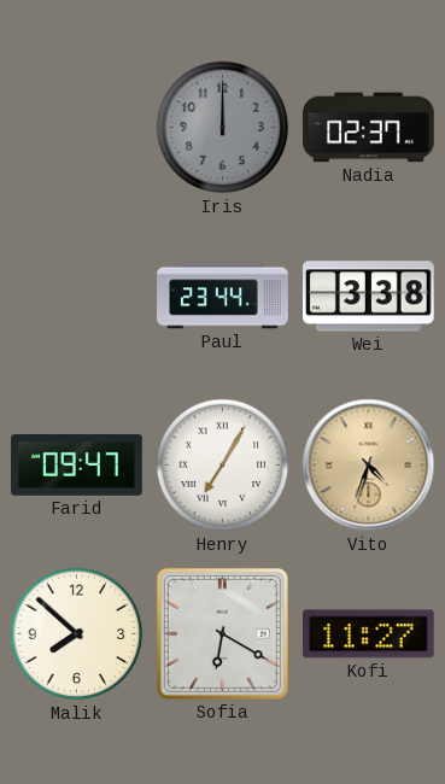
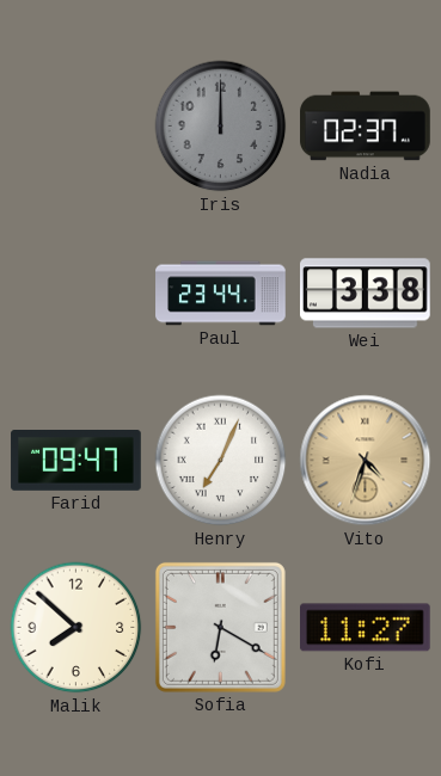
Henry: 7:05 -> 7:04 (221, 461)
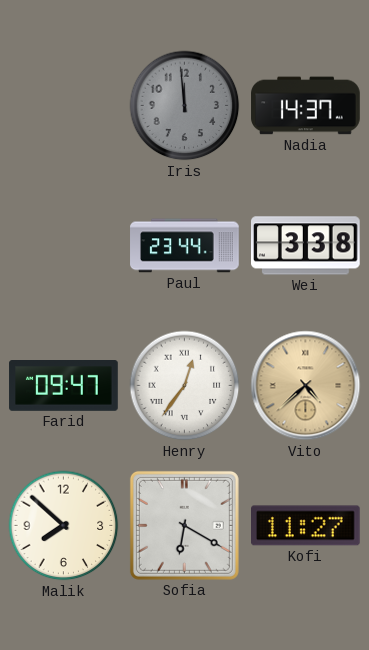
Iris: 12:00 -> 11:59 (185, 106)
Nadia: 02:37 -> 14:37 (306, 106)
Henry: 7:04 -> 12:36 (185, 386)
Vito: 4:33 -> 4:38 (306, 386)
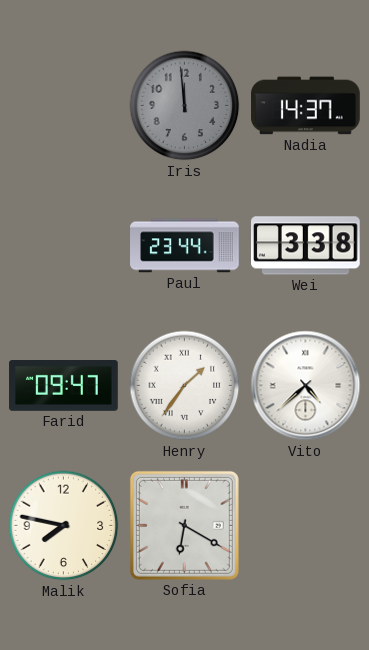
Henry: 12:36 -> 1:36 (185, 386)
Vito dial: champagne -> white (306, 386)
Malik: 7:52 -> 7:47 (64, 526)
Kofi: 11:27 -> none (306, 526)
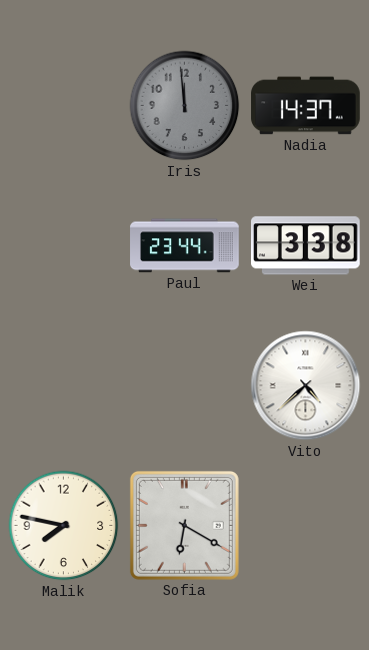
Farid: 09:47 -> none (64, 386)
Henry: 1:36 -> none (185, 386)
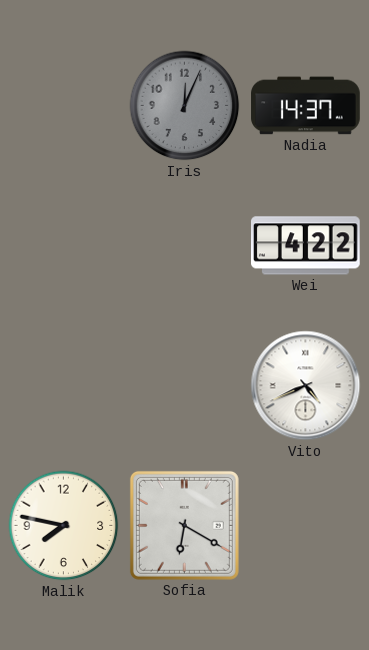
Iris: 11:59 -> 12:04 (185, 106)
Paul: 23:44 -> none (185, 246)
Wei: 3:38 -> 4:22 (306, 246)
Vito: 4:38 -> 4:41 (306, 386)
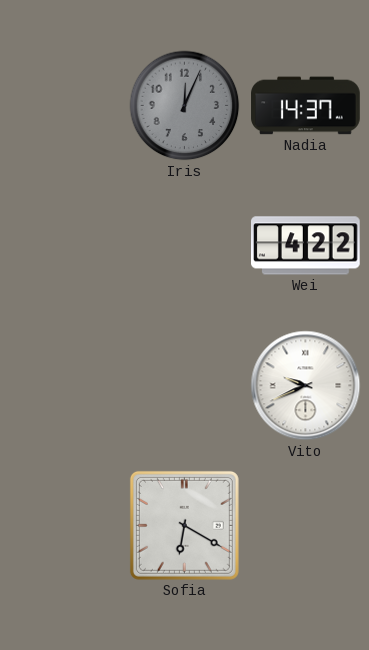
Vito: 4:41 -> 9:41 (306, 386)
Malik: 7:47 -> none (64, 526)
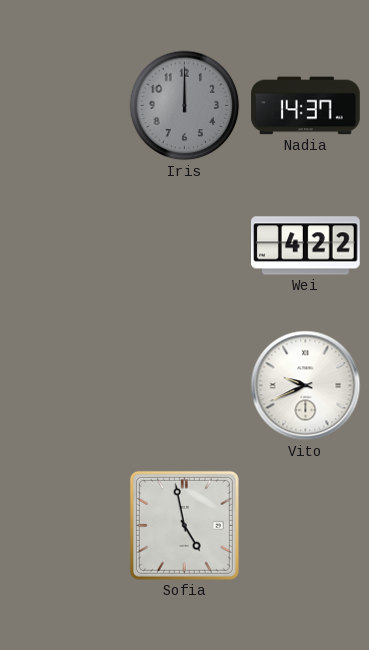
Iris: 12:04 -> 12:00 (185, 106)
Sofia: 6:20 -> 4:58 (184, 525)
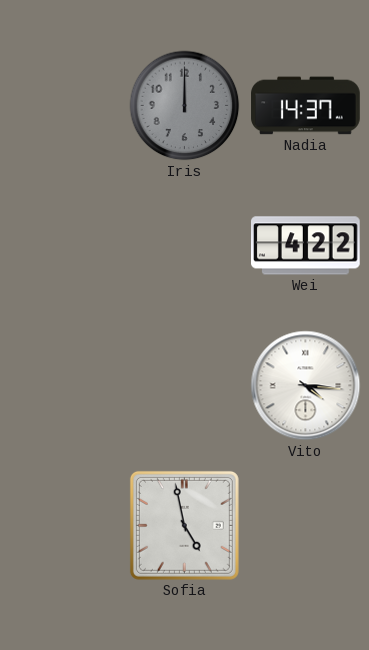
Vito: 9:41 -> 4:16 (306, 386)
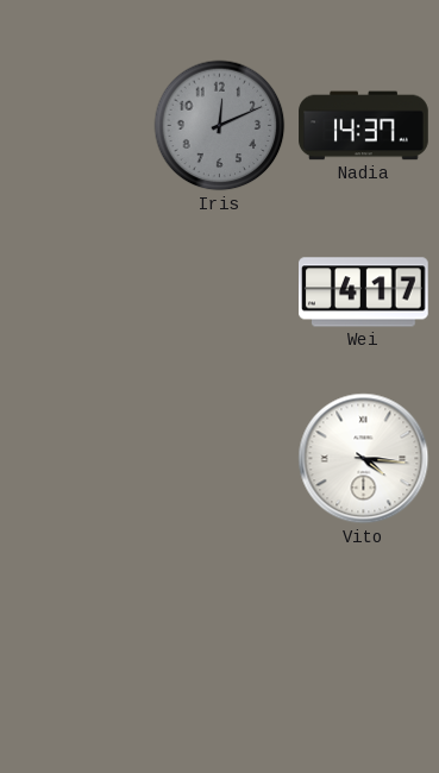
Iris: 12:00 -> 12:11 (220, 126)
Wei: 4:22 -> 4:17 (364, 293)
Sofia: 4:58 -> none (184, 525)
